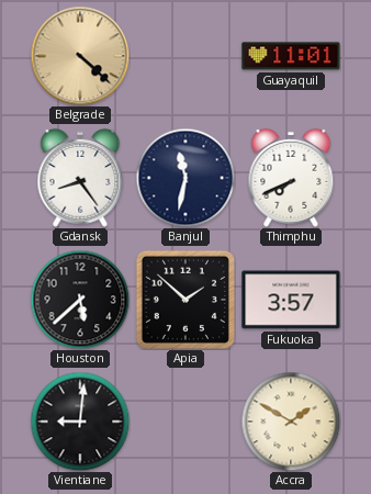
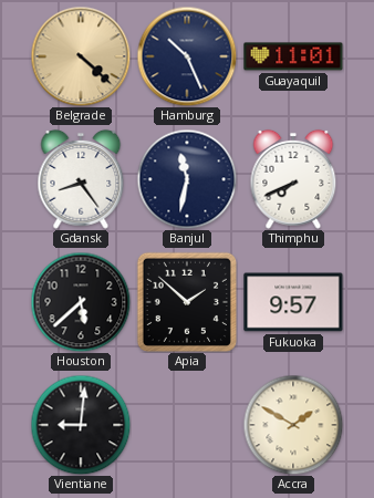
Hamburg: none -> 10:26 (187, 56)
Fukuoka: 3:57 -> 9:57 (293, 302)
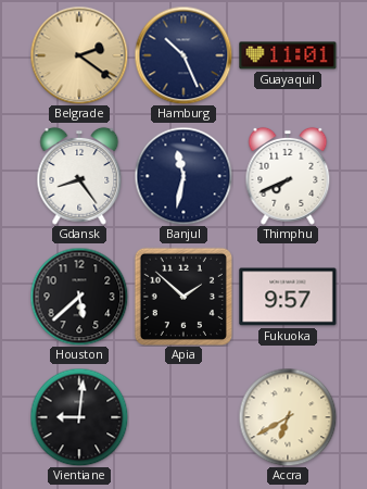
Belgrade: 4:22 -> 2:21 (79, 55)
Accra: 1:50 -> 6:40 (288, 417)
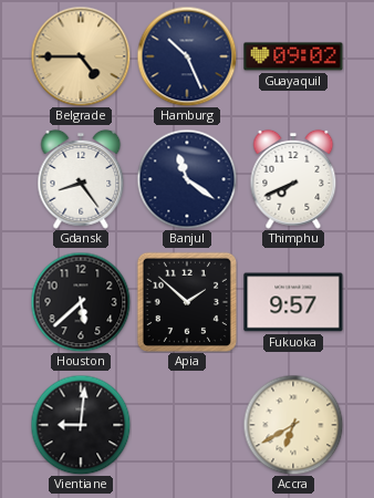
Belgrade: 2:21 -> 4:45 (81, 56)
Guayaquil: 11:01 -> 09:02 (293, 56)
Banjul: 11:32 -> 11:21 (187, 179)
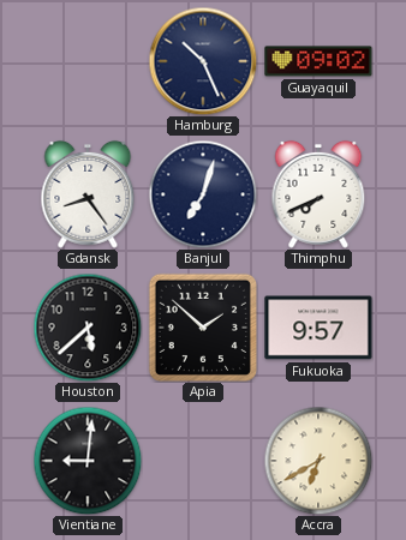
Belgrade: 4:45 -> none (81, 56)
Banjul: 11:21 -> 7:03 (203, 194)
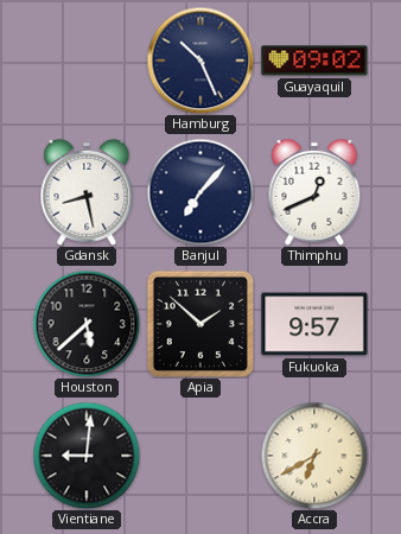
Gdansk: 8:24 -> 8:28 (87, 192)
Banjul: 7:03 -> 7:07 (200, 192)
Thimphu: 7:41 -> 12:41 (314, 192)
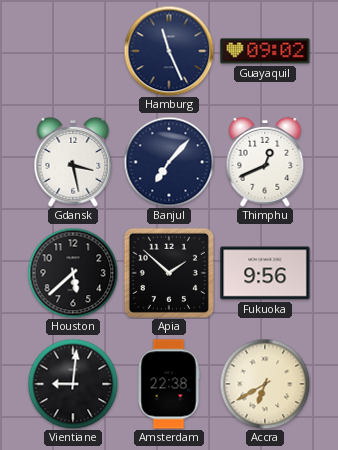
Hamburg: 10:26 -> 11:26 (169, 51)
Gdansk: 8:28 -> 3:28 (73, 162)
Fukuoka: 9:57 -> 9:56 (265, 273)
Amsterdam: none -> 22:38 (169, 384)
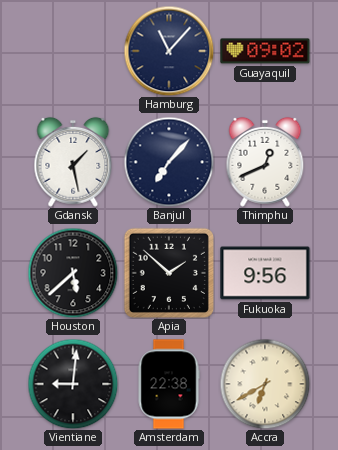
Hamburg: 11:26 -> 11:07 (169, 51)
Gdansk: 3:28 -> 1:28 (73, 162)
